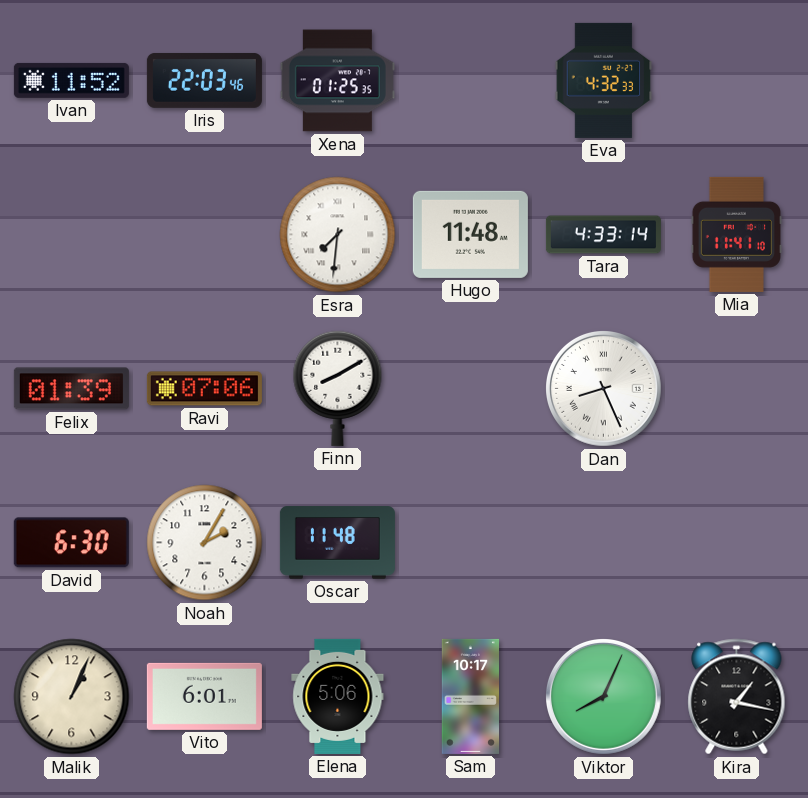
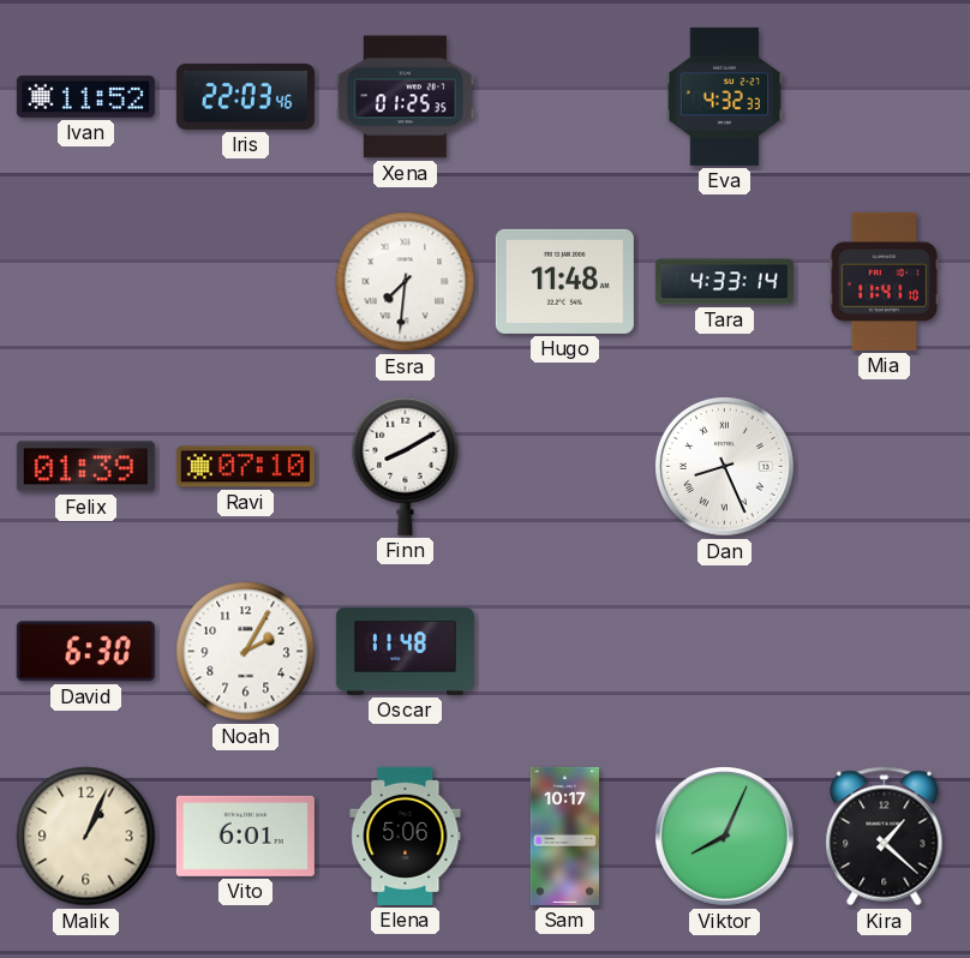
Ravi: 07:06 -> 07:10 (245, 467)
Kira: 1:17 -> 1:22 (885, 837)
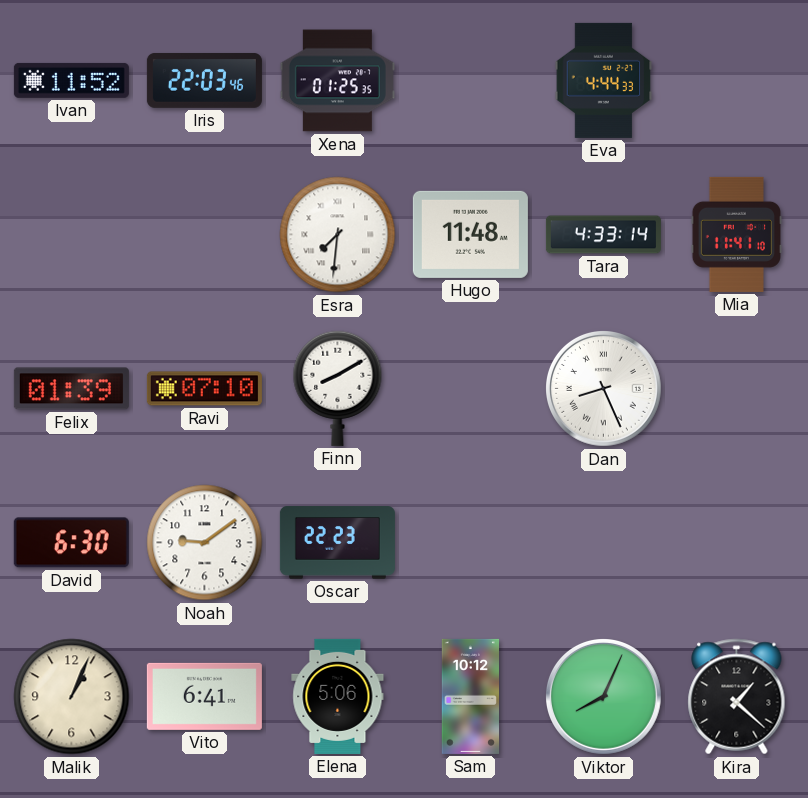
Eva: 4:32 -> 4:44 (604, 80)
Noah: 2:05 -> 9:09 (205, 543)
Oscar: 11:48 -> 22:23 (337, 543)
Vito: 6:01 -> 6:41 (204, 696)
Sam: 10:17 -> 10:12 (471, 696)
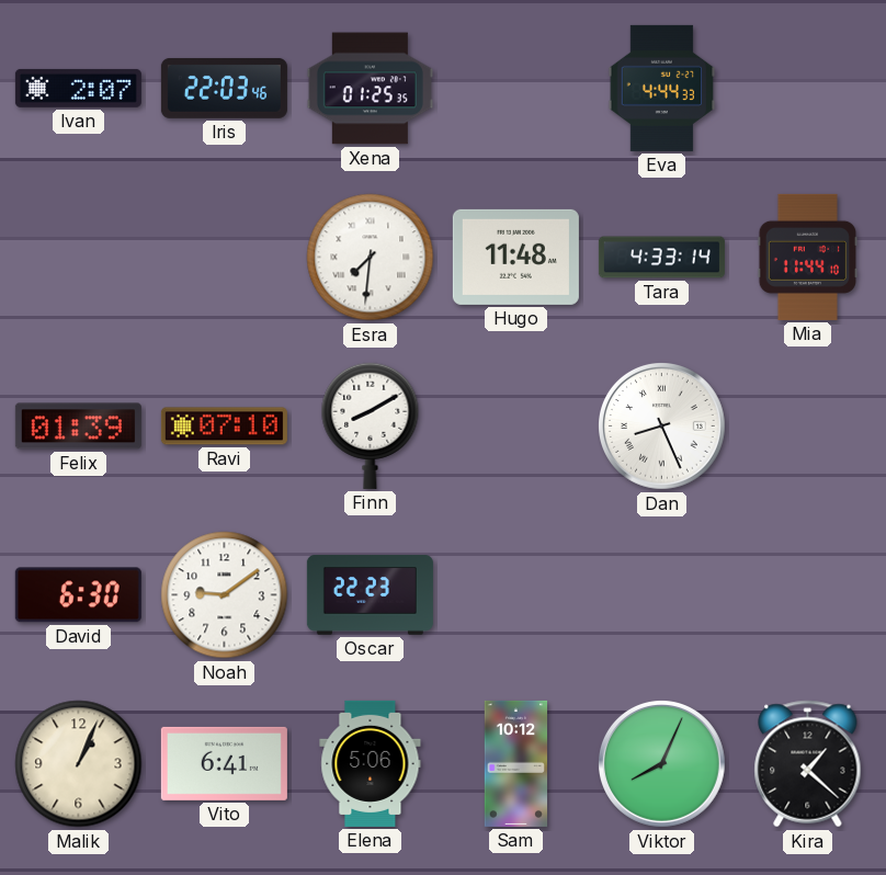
Ivan: 11:52 -> 2:07 (78, 88)
Mia: 11:41 -> 11:44 (807, 257)
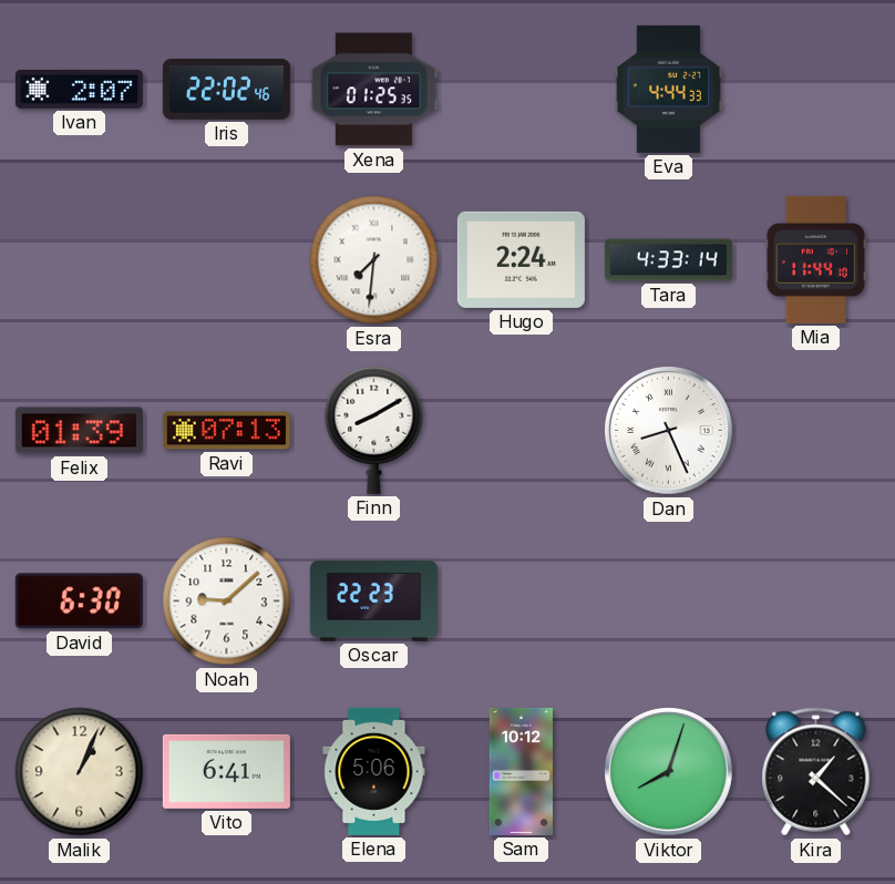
Iris: 22:03 -> 22:02 (226, 89)
Hugo: 11:48 -> 2:24 (521, 259)
Ravi: 07:10 -> 07:13 (226, 431)
Noah: 9:09 -> 9:08 (227, 602)
Viktor: 8:04 -> 8:03 (669, 772)
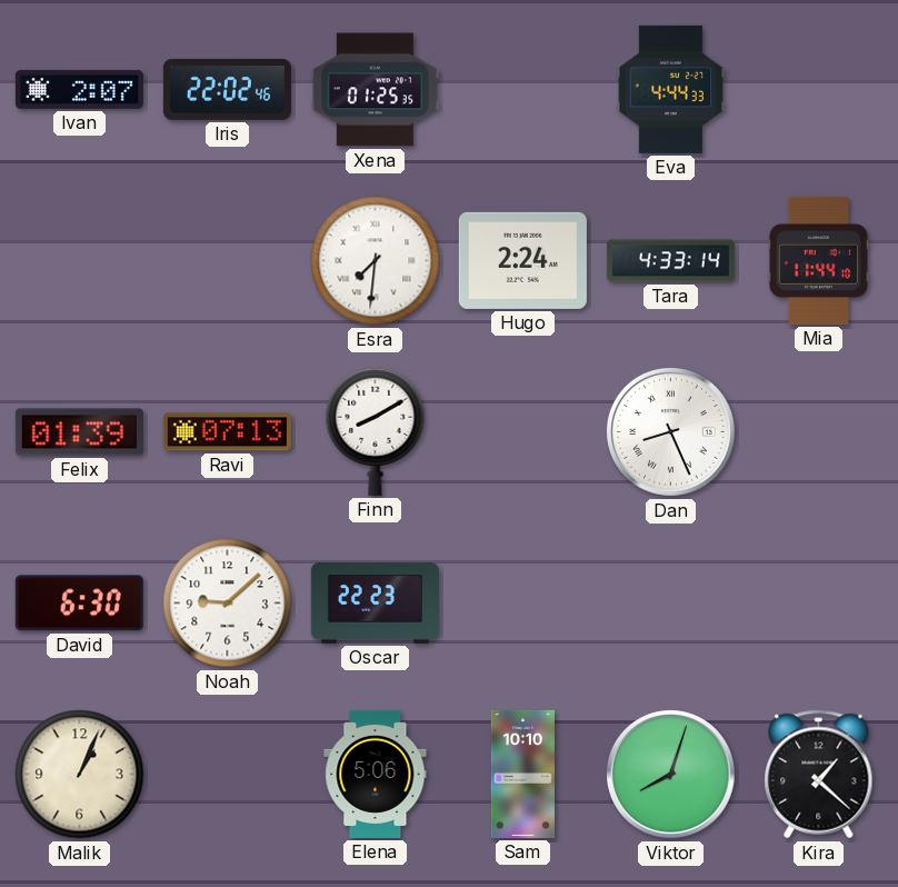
Vito: 6:41 -> none (226, 771)
Sam: 10:12 -> 10:10 (523, 774)
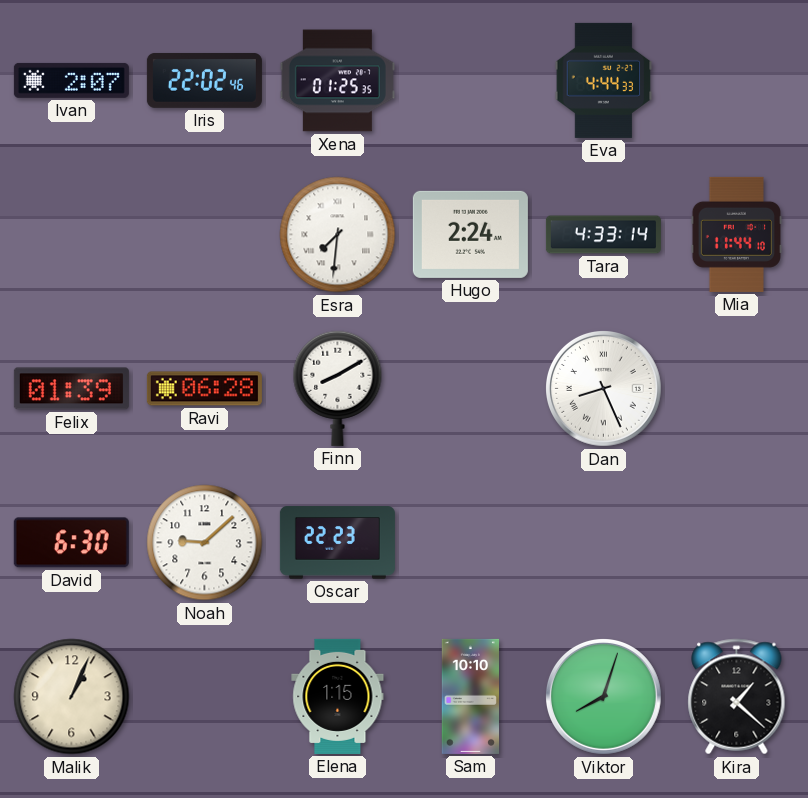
Ravi: 07:13 -> 06:28 (204, 389)
Elena: 5:06 -> 1:15 (338, 696)
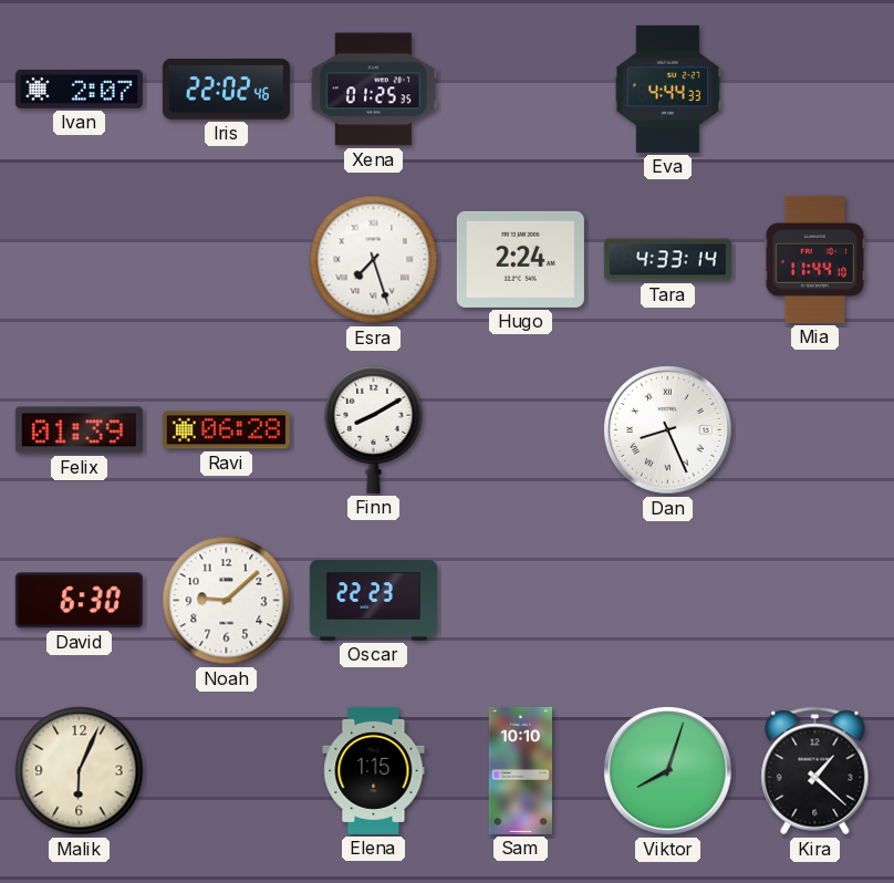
Esra: 7:31 -> 7:27 (374, 260)
Malik: 1:04 -> 6:04 (80, 771)
